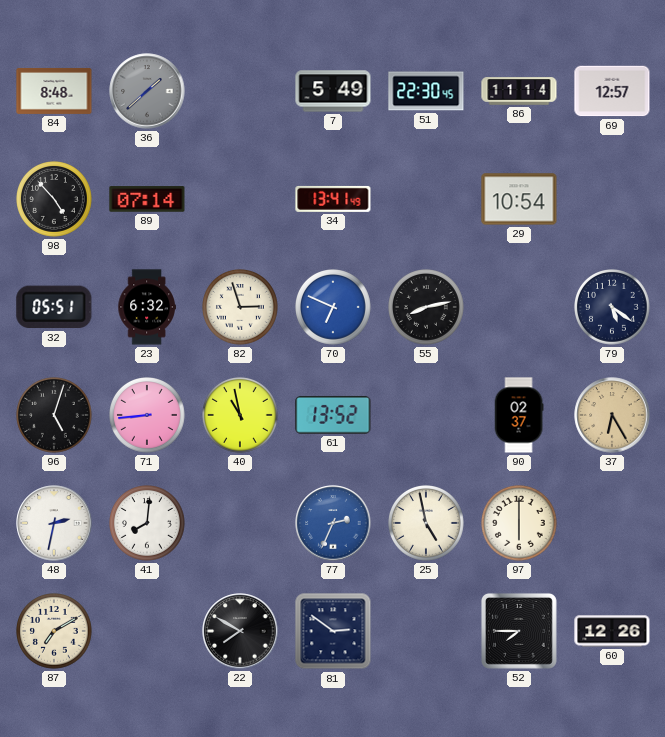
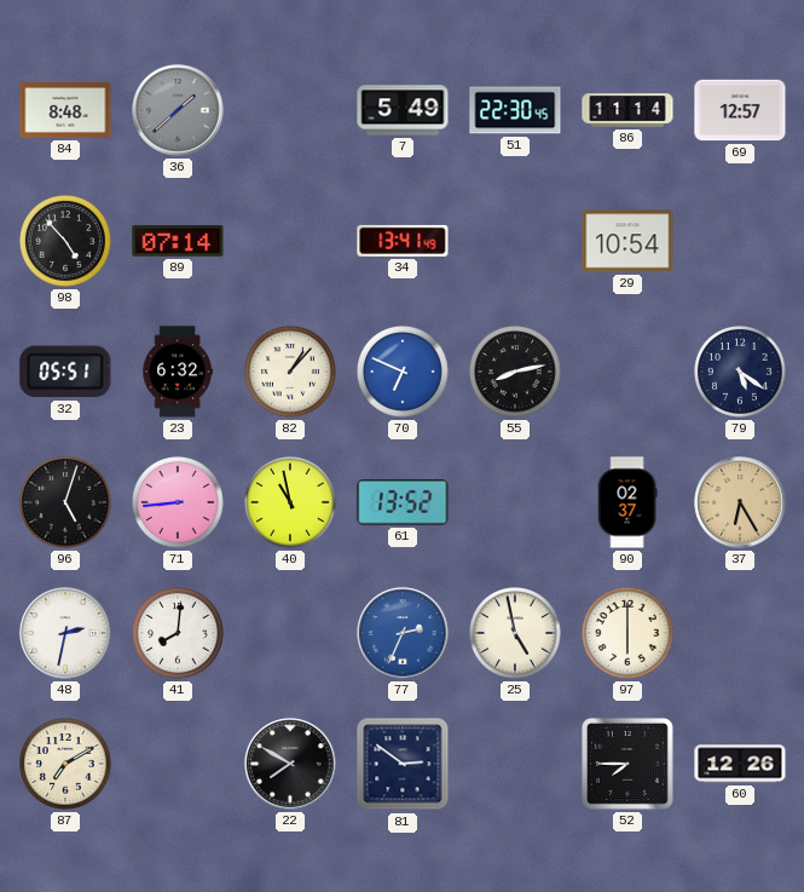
82: 2:57 -> 1:07 (291, 373)
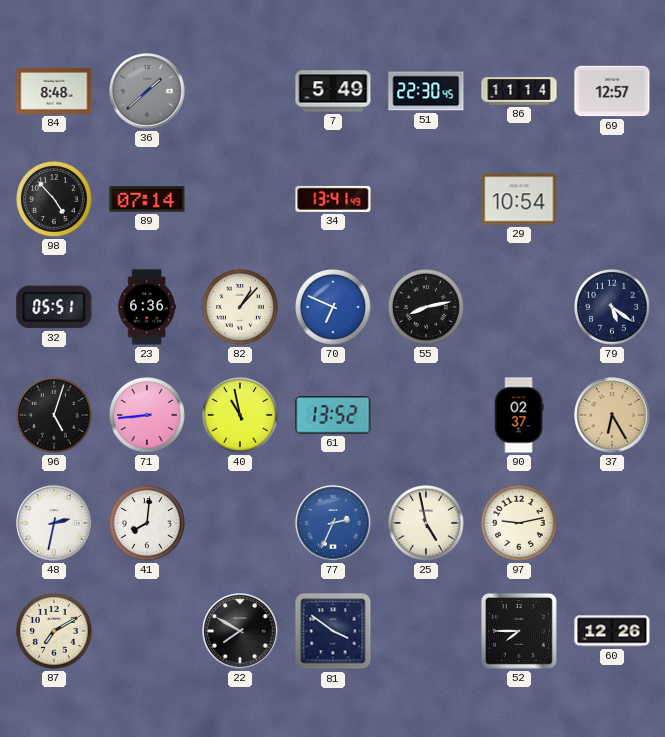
23: 6:32 -> 6:36 (147, 307)
97: 6:00 -> 9:13 (520, 524)
81: 2:51 -> 3:51 (333, 631)
